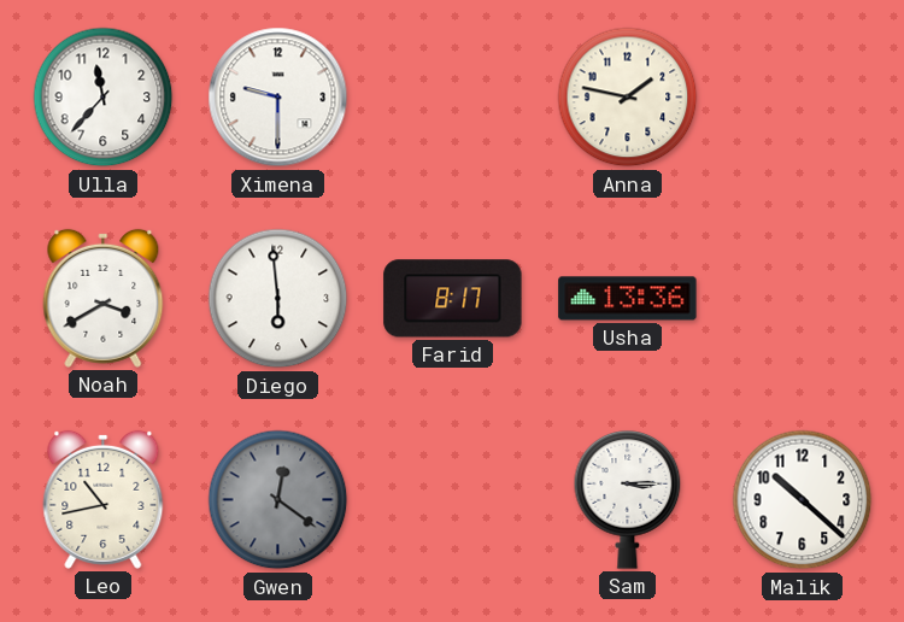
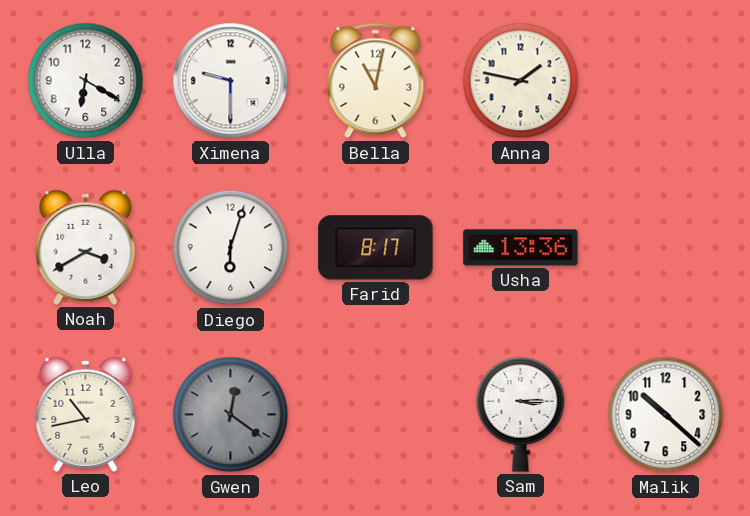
Ulla: 11:37 -> 6:20 (86, 81)
Bella: none -> 11:02 (376, 81)
Diego: 5:59 -> 6:03 (231, 248)
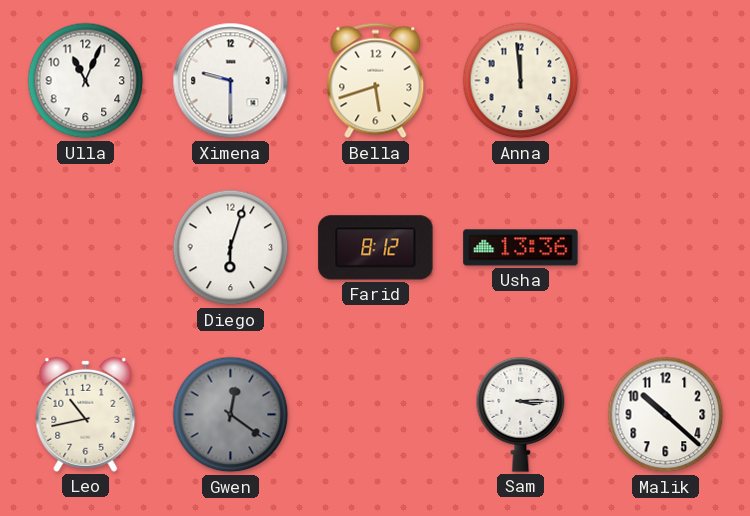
Ulla: 6:20 -> 11:04 (86, 81)
Bella: 11:02 -> 5:42 (376, 81)
Anna: 1:47 -> 11:59 (521, 81)
Noah: 3:40 -> none (86, 247)
Farid: 8:17 -> 8:12 (376, 248)
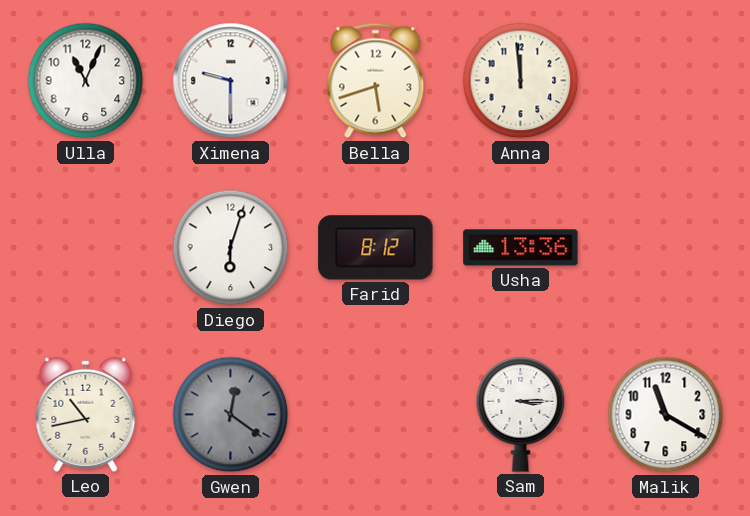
Malik: 10:22 -> 11:20 (666, 415)
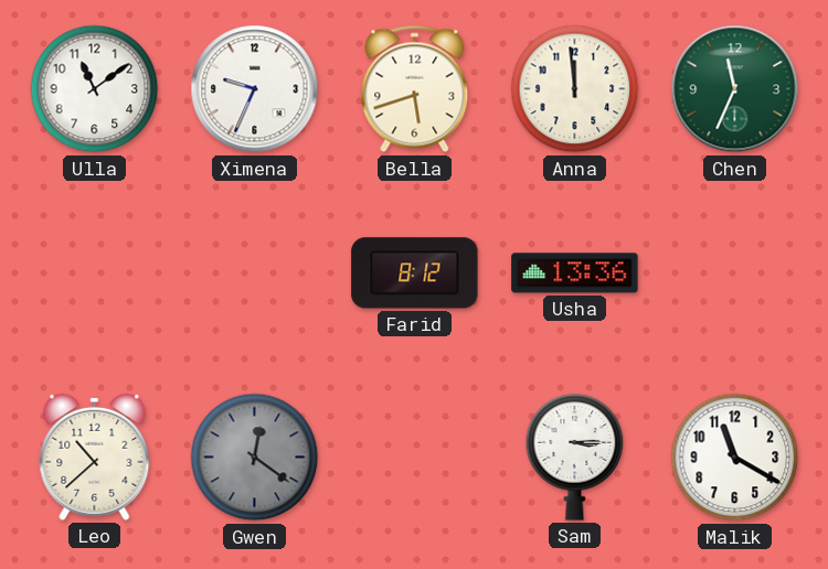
Ulla: 11:04 -> 11:09 (95, 89)
Ximena: 9:30 -> 9:34 (255, 89)
Chen: none -> 11:34 (735, 89)
Diego: 6:03 -> none (231, 248)
Leo: 10:43 -> 10:38 (95, 457)
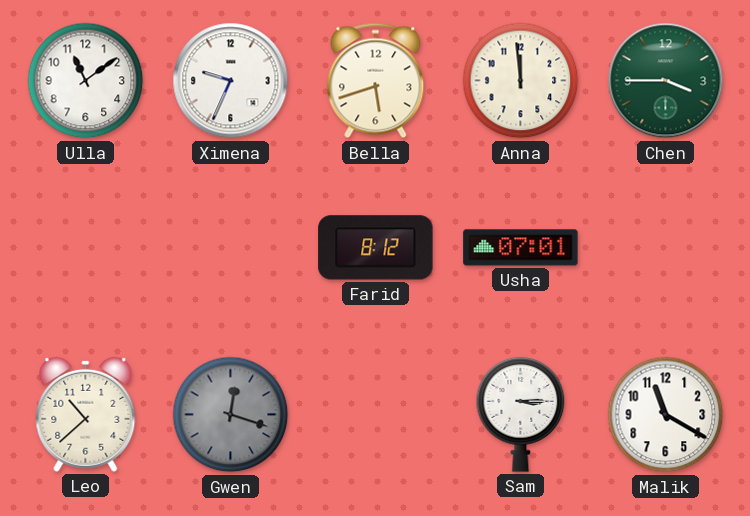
Chen: 11:34 -> 3:45 (666, 81)
Usha: 13:36 -> 07:01 (521, 248)
Gwen: 12:21 -> 12:18 (231, 415)
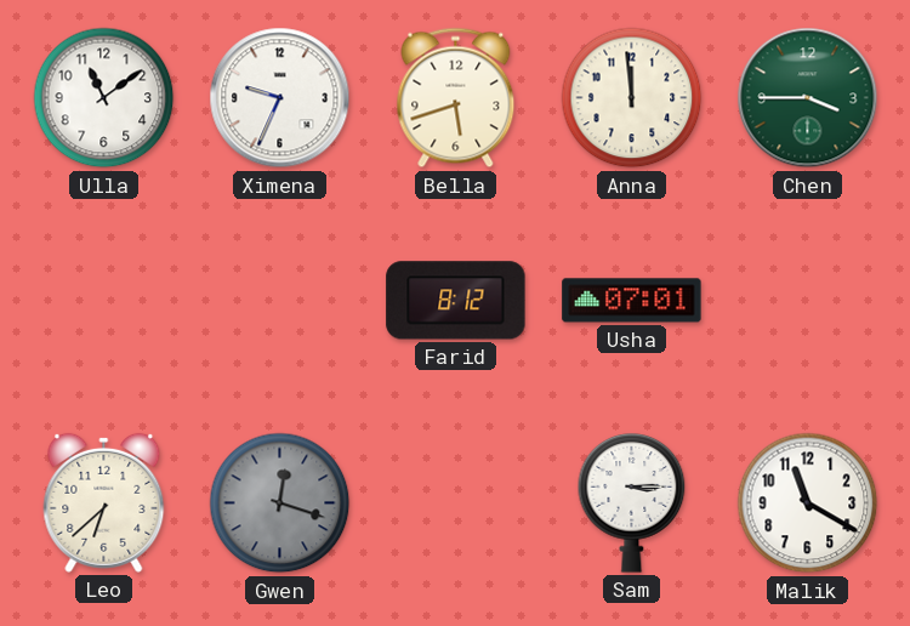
Leo: 10:38 -> 6:38 (104, 502)
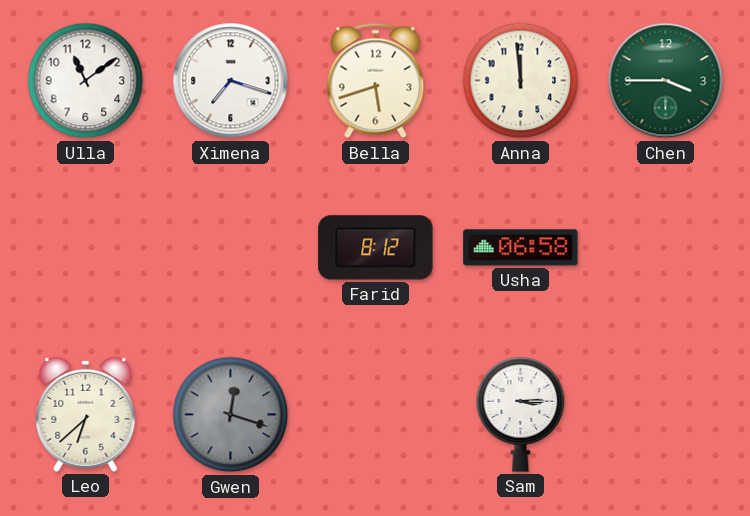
Ximena: 9:34 -> 7:18 (231, 81)
Usha: 07:01 -> 06:58 (521, 248)
Malik: 11:20 -> none (808, 503)
